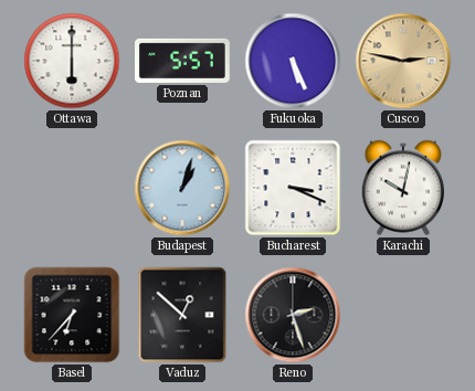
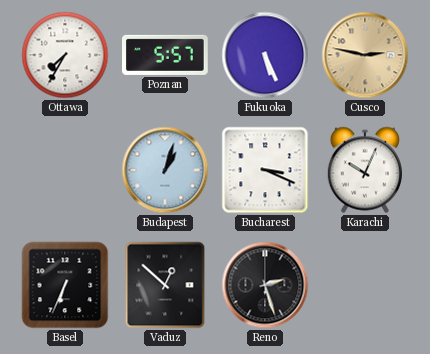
Ottawa: 6:00 -> 7:35 (65, 55)
Karachi: 10:02 -> 10:04 (364, 170)
Basel: 6:37 -> 6:34 (65, 285)
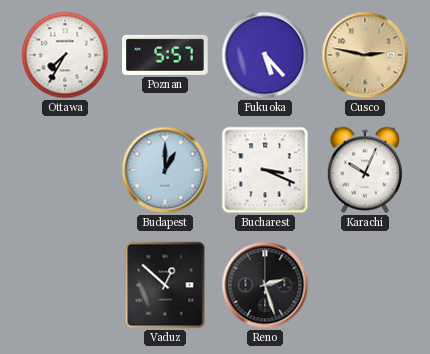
Fukuoka: 5:26 -> 5:23 (265, 55)
Budapest: 1:03 -> 1:00 (165, 170)
Basel: 6:34 -> none (65, 285)
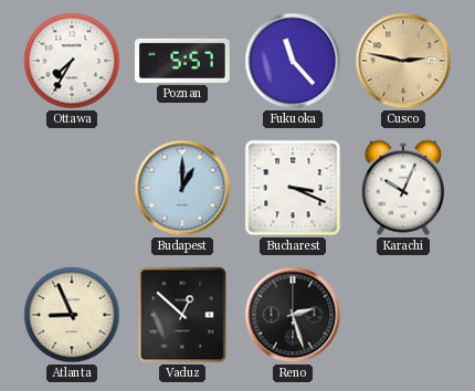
Fukuoka: 5:23 -> 11:23 (293, 61)
Atlanta: none -> 8:56 (72, 315)
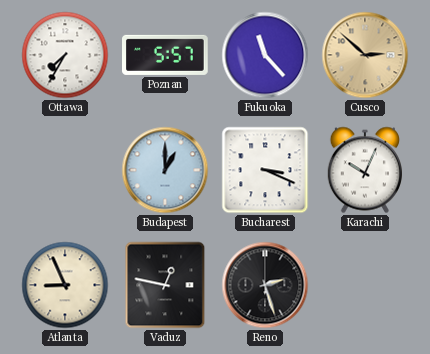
Cusco: 2:47 -> 2:52 (365, 55)
Vaduz: 12:52 -> 12:47 (165, 285)
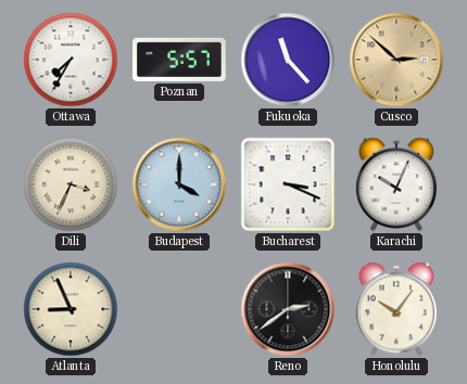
Dili: none -> 3:34 (71, 184)
Budapest: 1:00 -> 4:00 (179, 184)
Vaduz: 12:47 -> none (165, 285)
Reno: 2:27 -> 2:39 (288, 309)
Honolulu: none -> 10:06 (395, 309)
